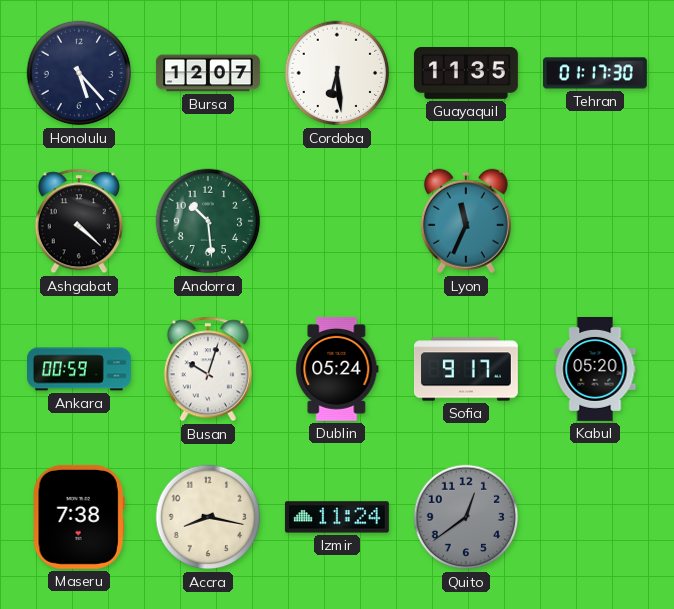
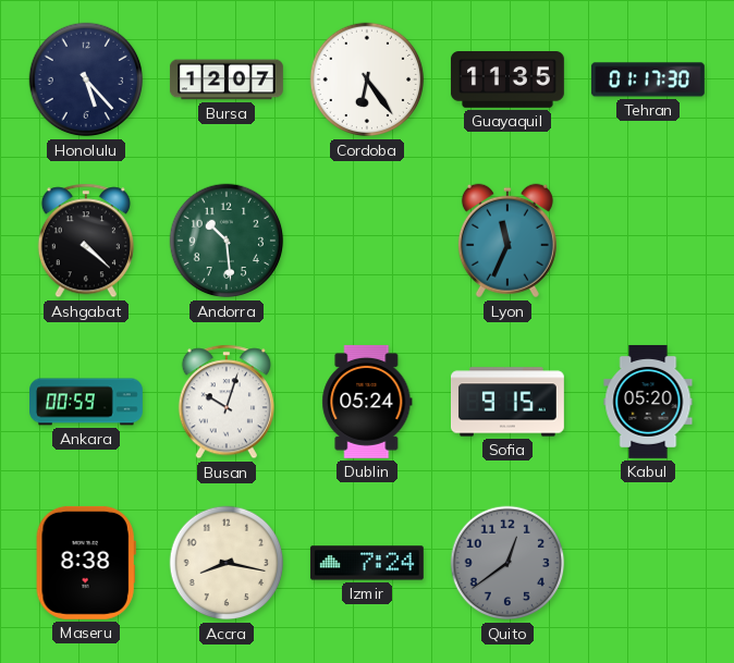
Cordoba: 6:29 -> 6:24 (367, 79)
Sofia: 9:17 -> 9:15 (509, 402)
Maseru: 7:38 -> 8:38 (86, 563)
Izmir: 11:24 -> 7:24 (367, 563)
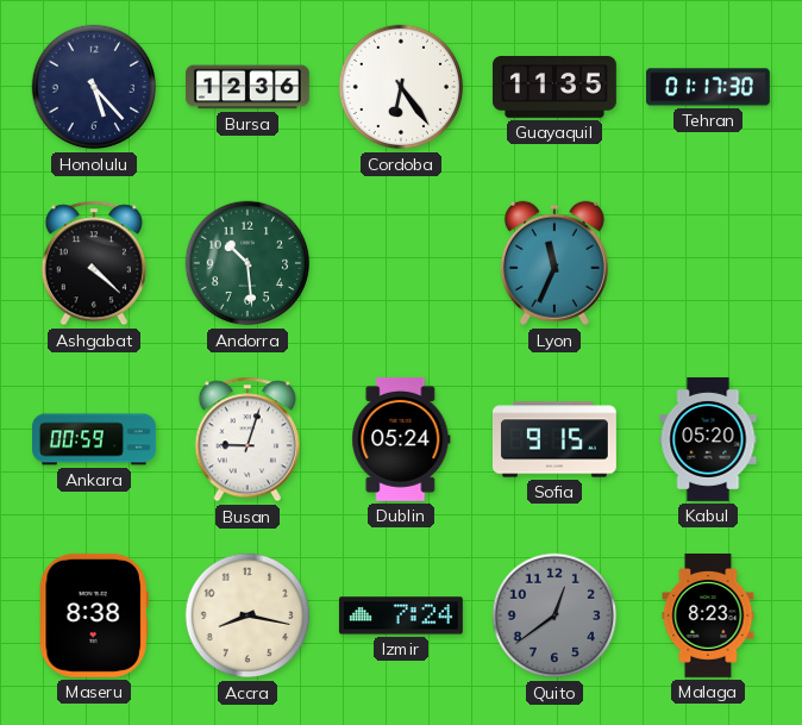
Bursa: 12:07 -> 12:36 (248, 87)
Busan: 10:03 -> 9:03 (248, 439)
Malaga: none -> 8:23 (708, 615)
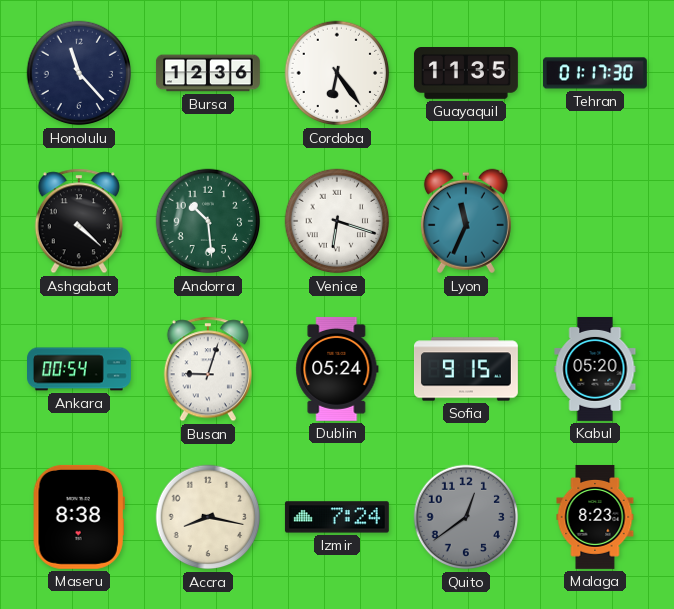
Honolulu: 5:23 -> 11:23 (79, 73)
Venice: none -> 6:18 (337, 221)
Ankara: 00:59 -> 00:54 (80, 369)
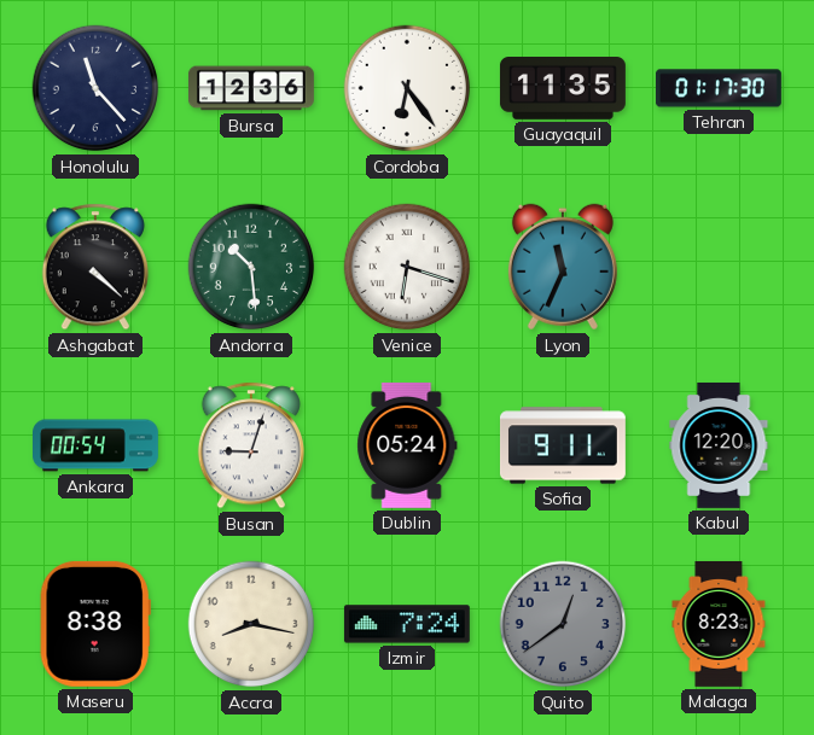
Sofia: 9:15 -> 9:11 (564, 445)
Kabul: 05:20 -> 12:20 (719, 445)
